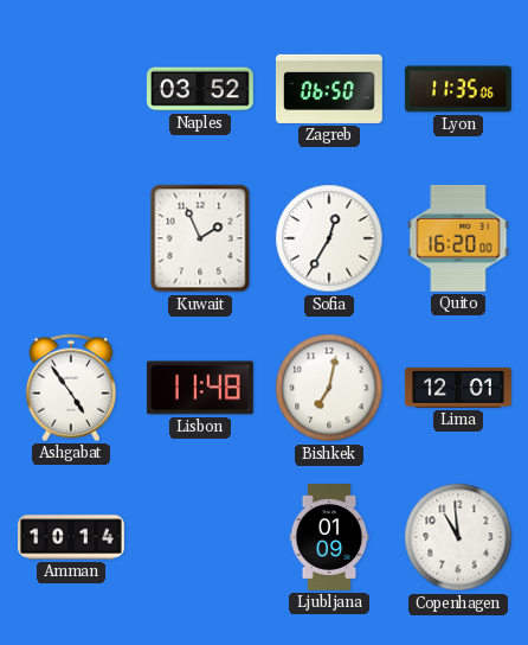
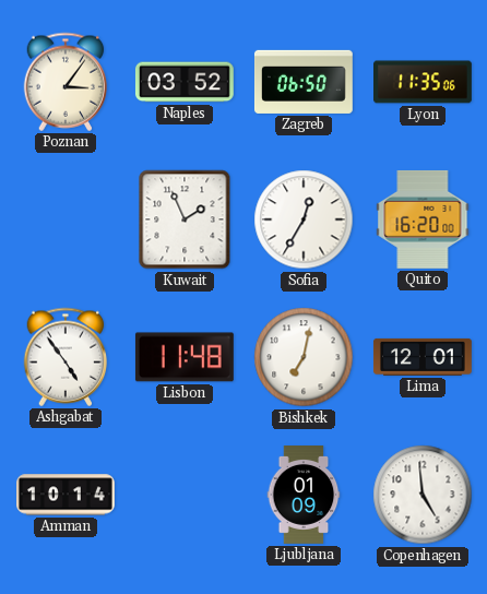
Poznan: none -> 3:06 (66, 82)
Copenhagen: 10:59 -> 4:59 (423, 495)
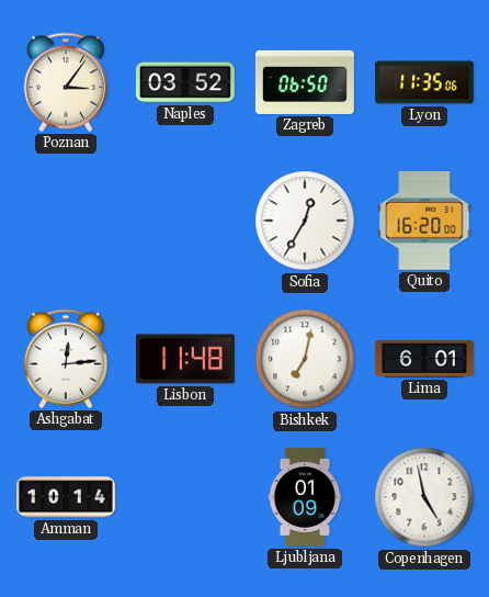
Kuwait: 1:56 -> none (185, 219)
Ashgabat: 4:54 -> 12:14 (66, 359)
Lima: 12:01 -> 6:01 (424, 359)
Copenhagen: 4:59 -> 4:58 (424, 497)
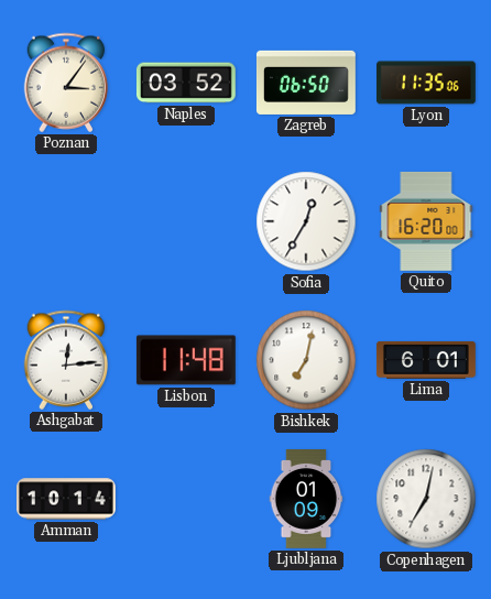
Copenhagen: 4:58 -> 7:02 (426, 499)
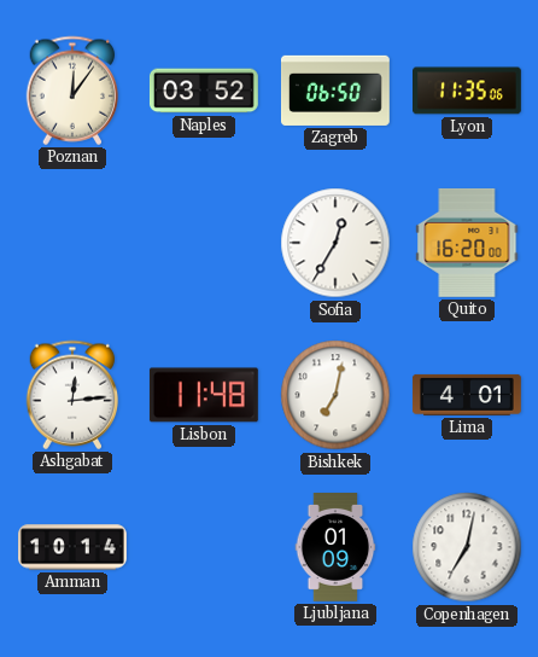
Poznan: 3:06 -> 12:06 (72, 91)
Lima: 6:01 -> 4:01 (467, 395)
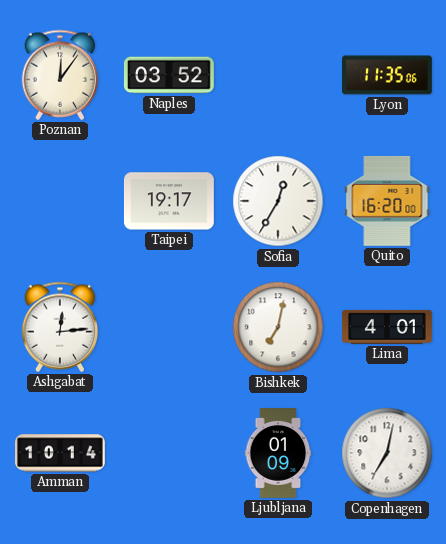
Zagreb: 06:50 -> none (335, 91)
Taipei: none -> 19:17 (169, 201)
Lisbon: 11:48 -> none (204, 395)
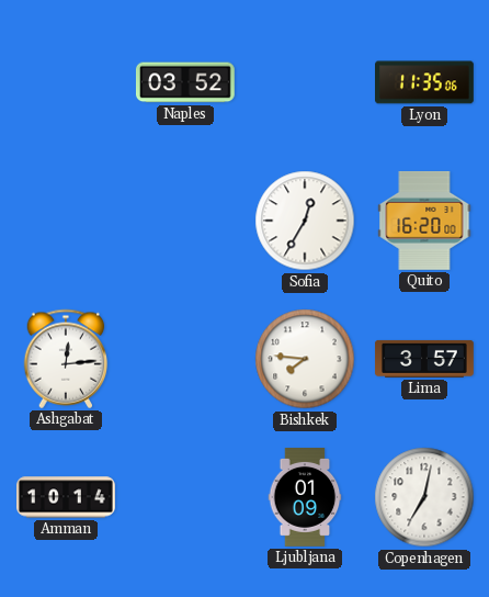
Poznan: 12:06 -> none (60, 75)
Taipei: 19:17 -> none (169, 201)
Bishkek: 7:02 -> 7:46 (305, 359)
Lima: 4:01 -> 3:57 (424, 359)
